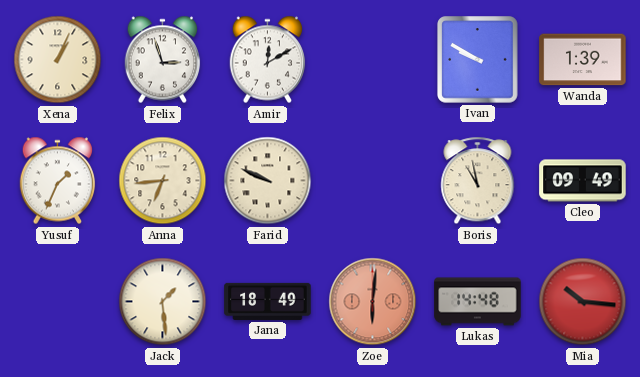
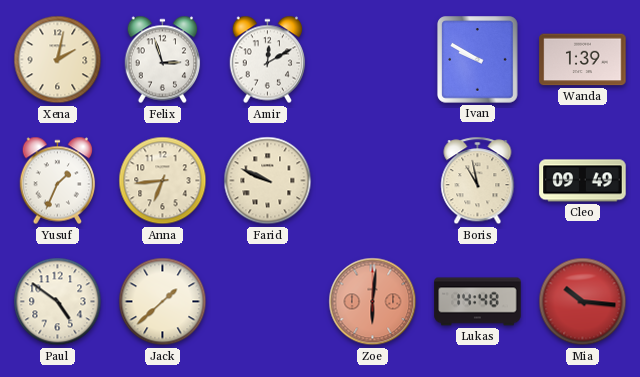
Xena: 1:04 -> 2:02 (58, 60)
Paul: none -> 4:51 (58, 302)
Jack: 1:29 -> 1:38 (163, 302)
Jana: 18:49 -> none (268, 301)
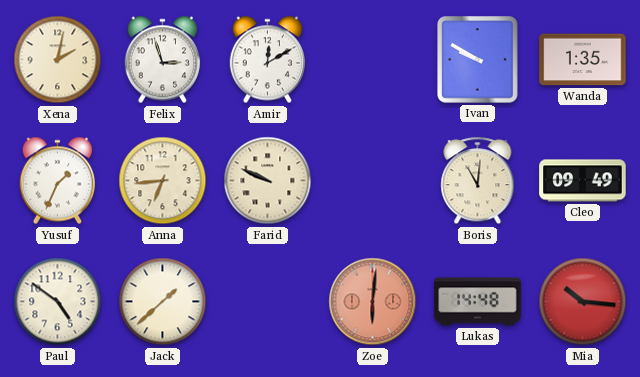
Wanda: 1:39 -> 1:35 (583, 60)
Boris: 10:58 -> 11:01 (478, 181)
